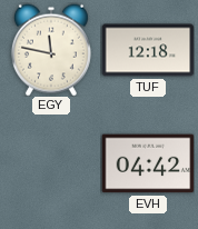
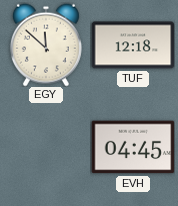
EGY: 11:47 -> 11:52 (46, 45)
EVH: 04:42 -> 04:45 (133, 147)
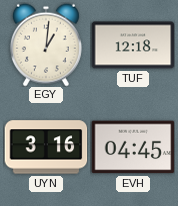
EGY: 11:52 -> 1:01 (46, 45)
UYN: none -> 3:16 (46, 147)
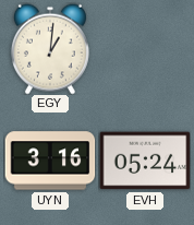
TUF: 12:18 -> none (133, 45)
EVH: 04:45 -> 05:24 (145, 161)
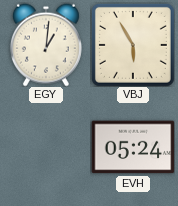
VBJ: none -> 5:55 (133, 45)
UYN: 3:16 -> none (50, 161)
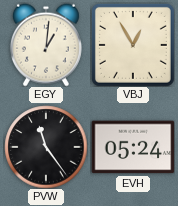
VBJ: 5:55 -> 12:55 (133, 45)
PVW: none -> 11:24 (46, 147)
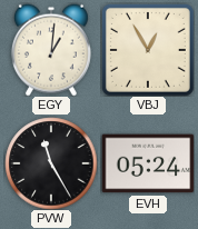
PVW: 11:24 -> 11:25 (51, 163)
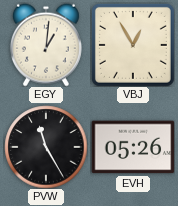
EVH: 05:24 -> 05:26 (133, 147)
